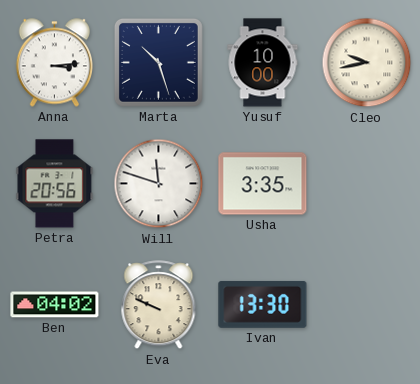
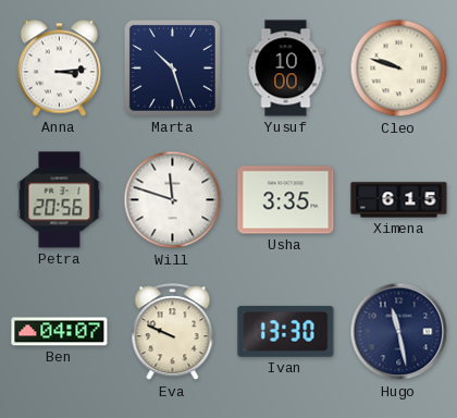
Cleo: 9:43 -> 9:48 (399, 69)
Ximena: none -> 6:15 (399, 200)
Ben: 04:02 -> 04:07 (60, 332)
Hugo: none -> 11:28 (399, 332)
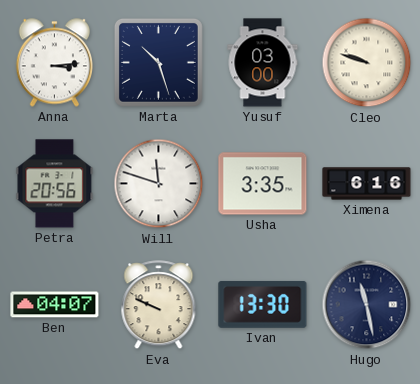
Yusuf: 10:00 -> 03:00 (263, 63)
Ximena: 6:15 -> 6:16 (367, 184)
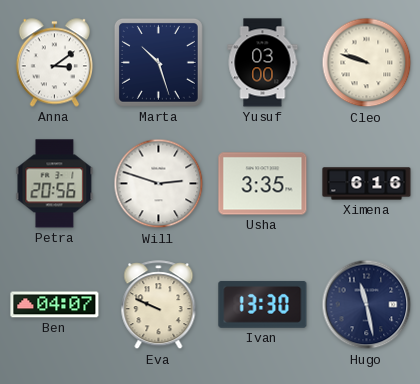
Anna: 3:14 -> 3:09 (54, 63)
Will: 11:48 -> 2:48 (159, 184)
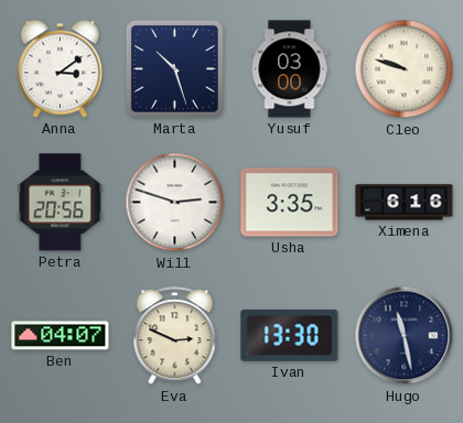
Eva: 9:49 -> 2:49 (175, 336)
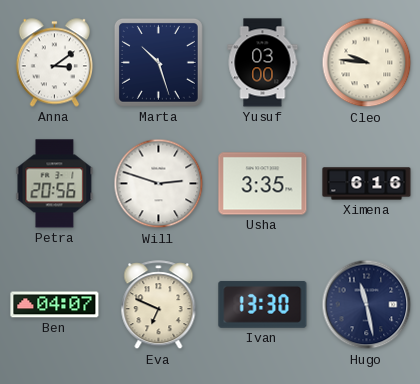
Cleo: 9:48 -> 9:46 (367, 63)
Eva: 2:49 -> 6:49 (159, 305)
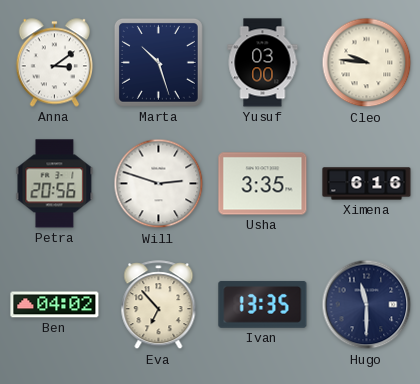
Ben: 04:07 -> 04:02 (55, 305)
Eva: 6:49 -> 6:53 (159, 305)
Ivan: 13:30 -> 13:35 (263, 304)
Hugo: 11:28 -> 11:30 (367, 305)
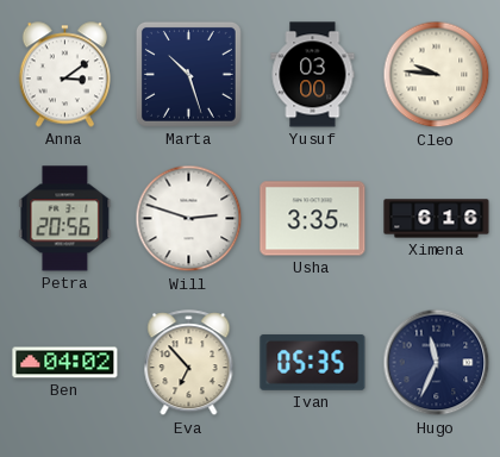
Ivan: 13:35 -> 05:35 (313, 362)
Hugo: 11:30 -> 11:34 (437, 363)
